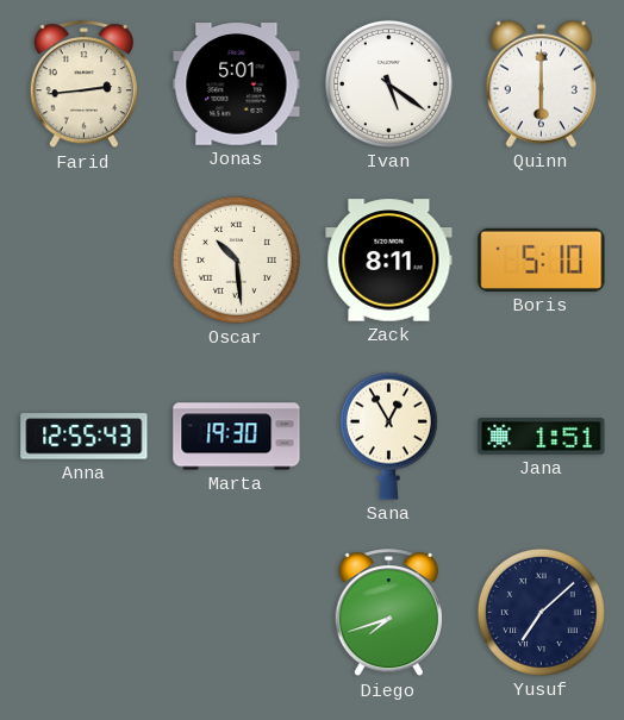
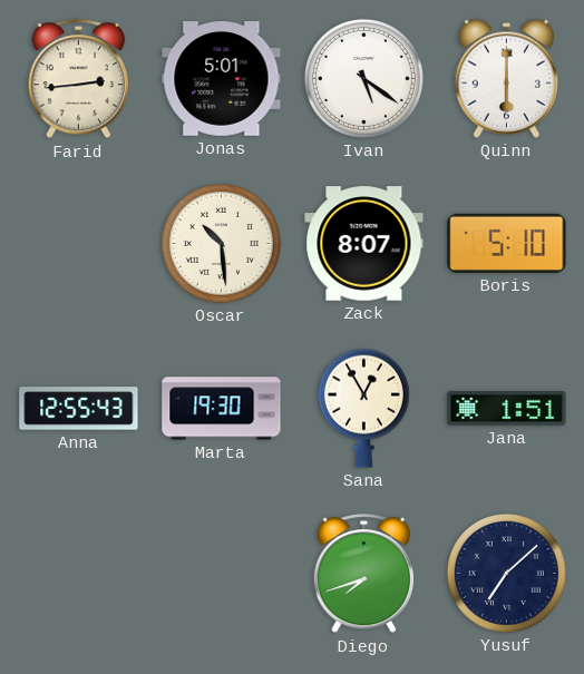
Zack: 8:11 -> 8:07 (364, 244)
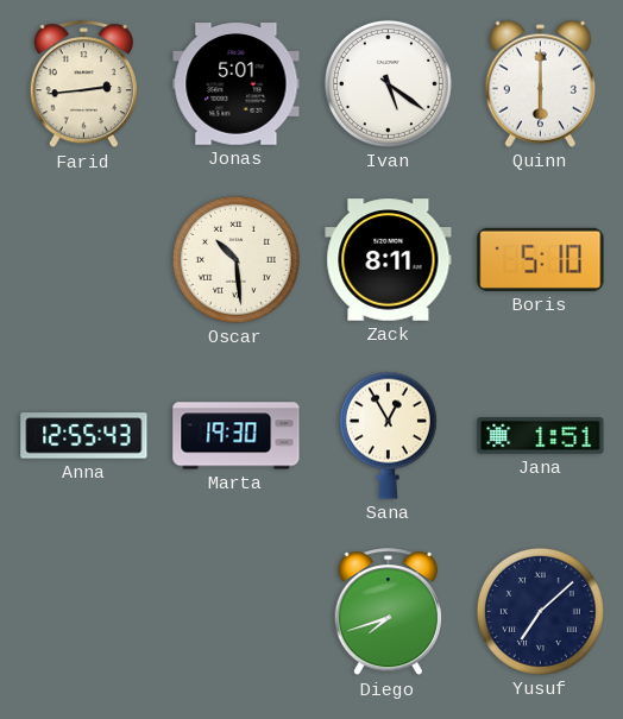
Zack: 8:07 -> 8:11 (389, 260)
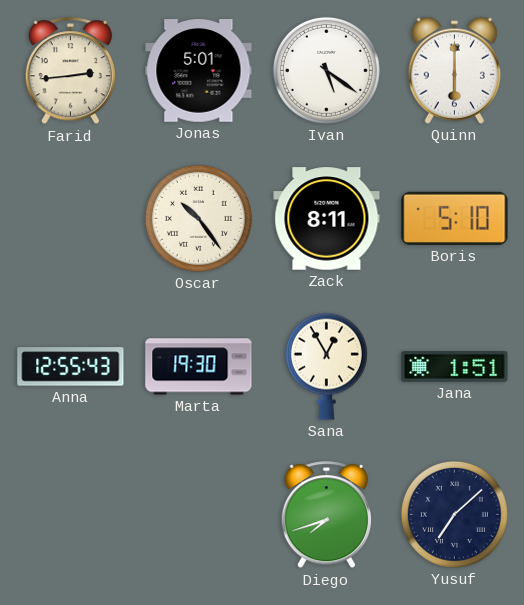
Oscar: 10:29 -> 10:24 (198, 218)
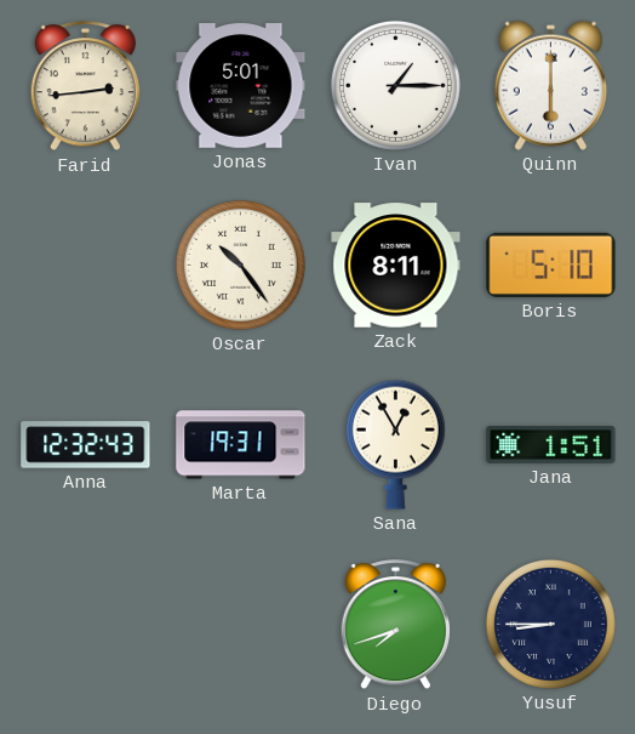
Ivan: 5:21 -> 1:15 (395, 85)
Anna: 12:55 -> 12:32 (86, 445)
Marta: 19:30 -> 19:31 (241, 445)
Yusuf: 7:08 -> 8:45 (550, 624)
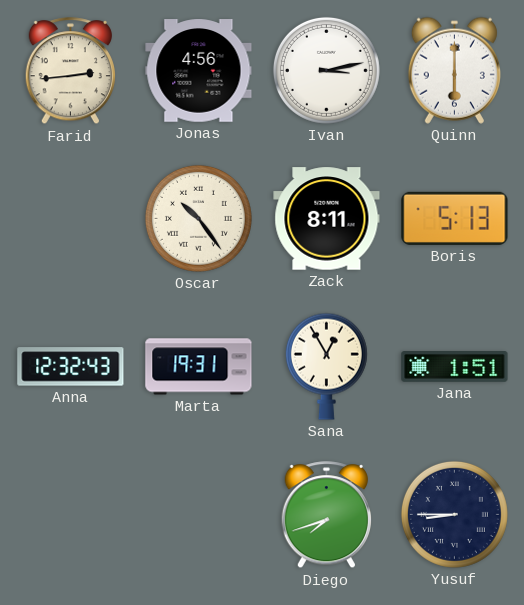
Jonas: 5:01 -> 4:56 (199, 71)
Ivan: 1:15 -> 3:13 (326, 70)
Boris: 5:10 -> 5:13 (455, 218)
